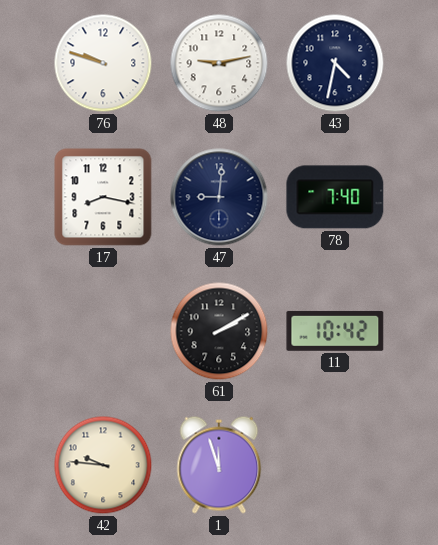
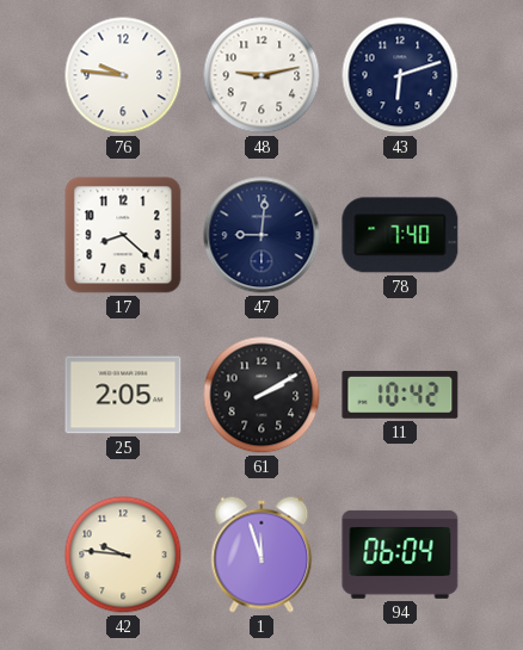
76: 9:48 -> 9:46 (123, 75)
43: 4:32 -> 6:12 (400, 75)
17: 8:17 -> 8:22 (123, 235)
25: none -> 2:05 (123, 395)
94: none -> 06:04 (400, 555)
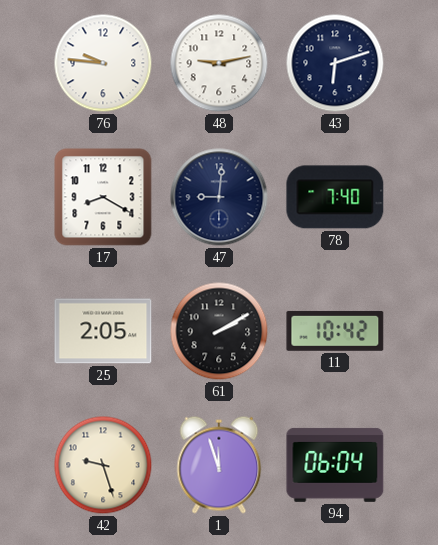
17: 8:22 -> 8:20 (103, 197)
42: 9:46 -> 9:27 (103, 465)
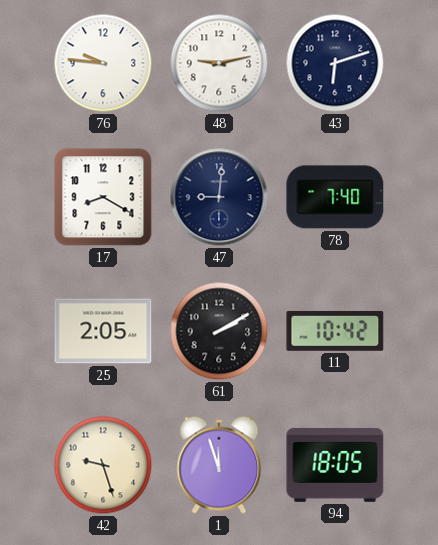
94: 06:04 -> 18:05 (335, 465)
